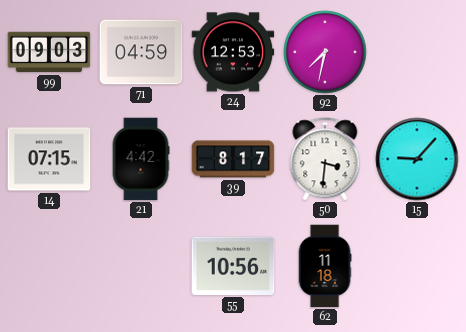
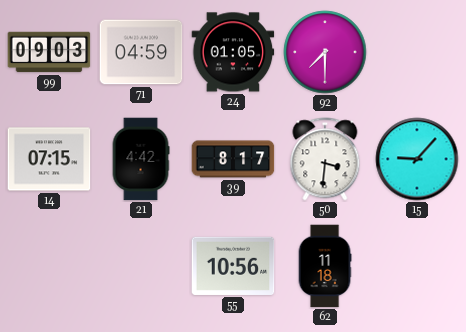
24: 12:53 -> 01:05 (233, 52)
92: 7:32 -> 7:30 (325, 52)
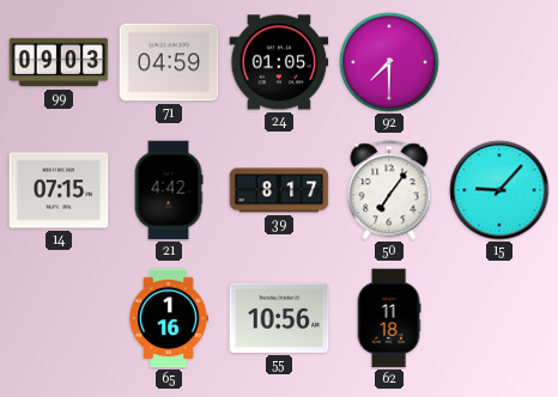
50: 3:31 -> 7:06 (389, 190)
65: none -> 1:16 (169, 318)
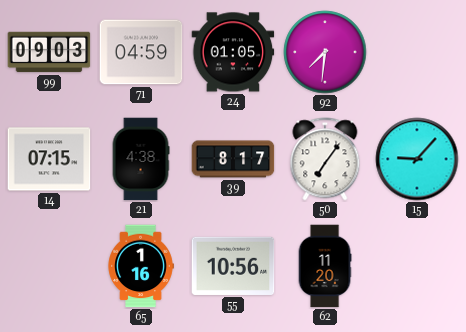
92: 7:30 -> 7:31 (325, 52)
21: 4:42 -> 4:38 (141, 159)
62: 11:18 -> 11:20 (325, 266)
